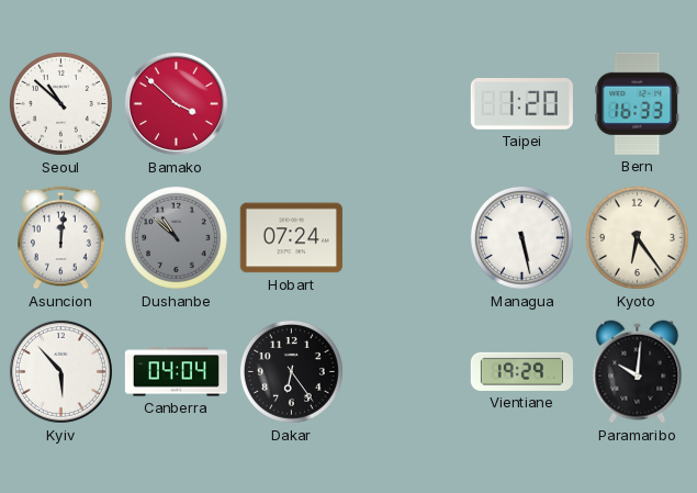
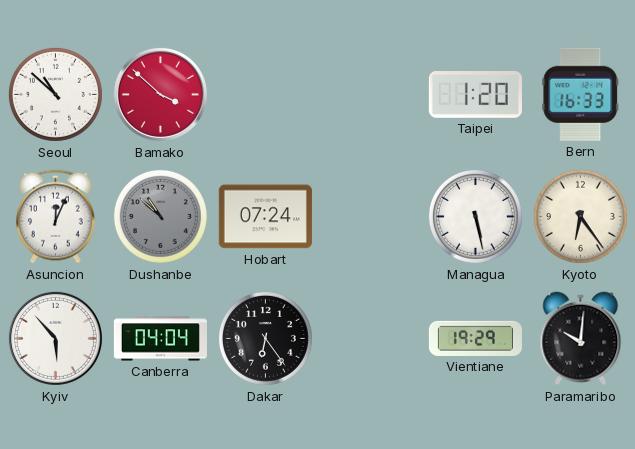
Asuncion: 12:01 -> 12:04 (56, 217)
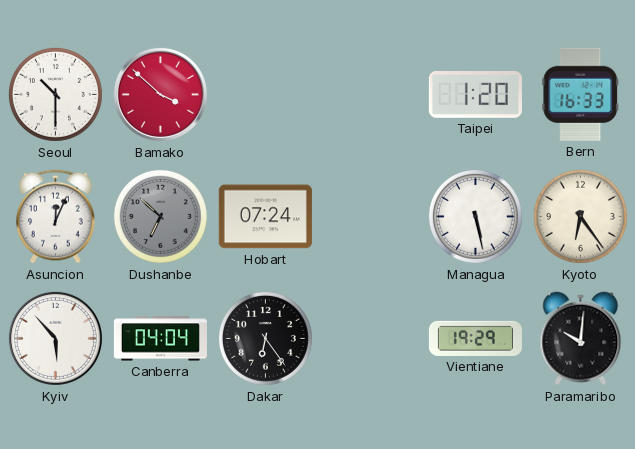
Seoul: 10:52 -> 10:30 (55, 94)
Dushanbe: 10:52 -> 6:52 (160, 216)
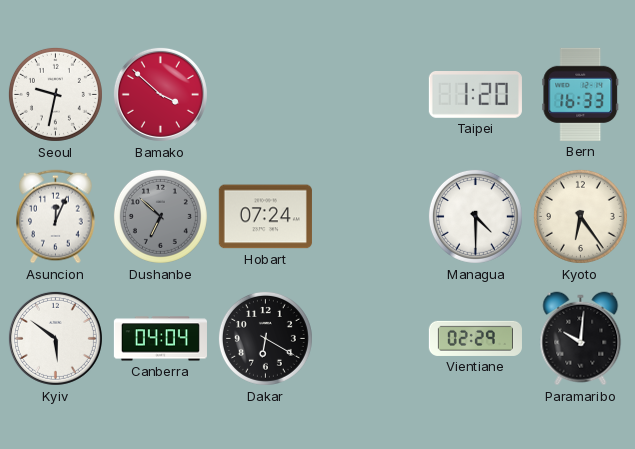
Seoul: 10:30 -> 9:32 (55, 94)
Managua: 5:28 -> 4:30 (475, 216)
Kyiv: 5:53 -> 5:51 (55, 338)
Dakar: 6:24 -> 6:20 (265, 338)
Vientiane: 19:29 -> 02:29 (475, 338)
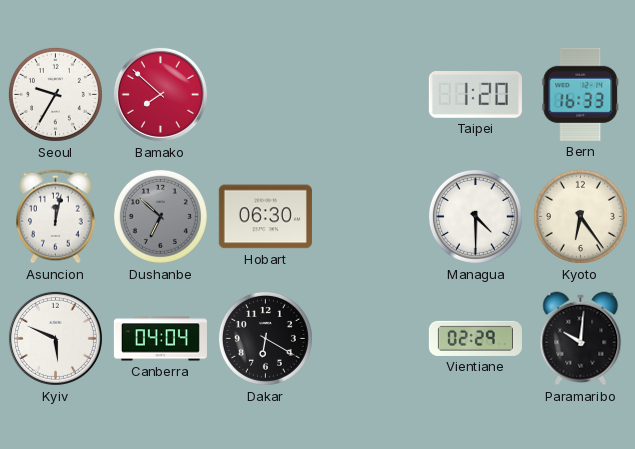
Seoul: 9:32 -> 9:35 (55, 94)
Bamako: 3:52 -> 7:52 (160, 94)
Asuncion: 12:04 -> 12:02 (56, 217)
Hobart: 07:24 -> 06:30 (265, 217)
Kyiv: 5:51 -> 5:49 (55, 338)
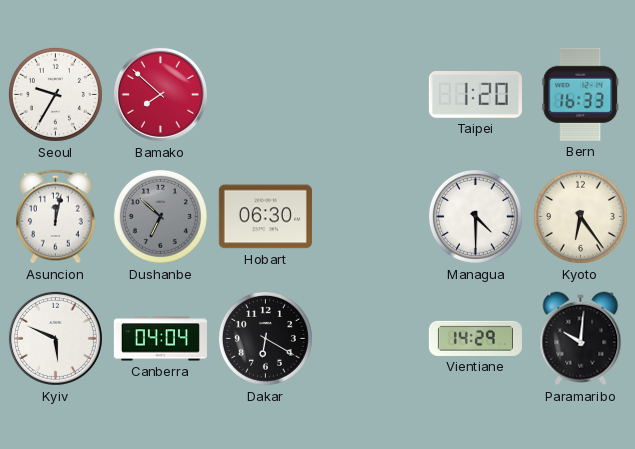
Vientiane: 02:29 -> 14:29 (475, 338)
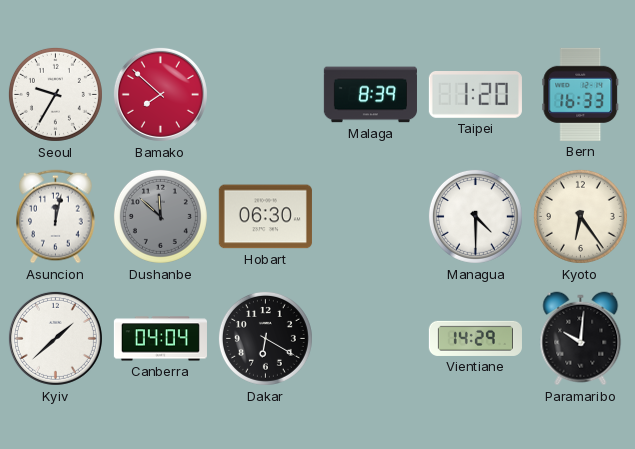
Malaga: none -> 8:39 (370, 95)
Dushanbe: 6:52 -> 11:52 (160, 216)
Kyiv: 5:49 -> 1:38 (55, 338)
